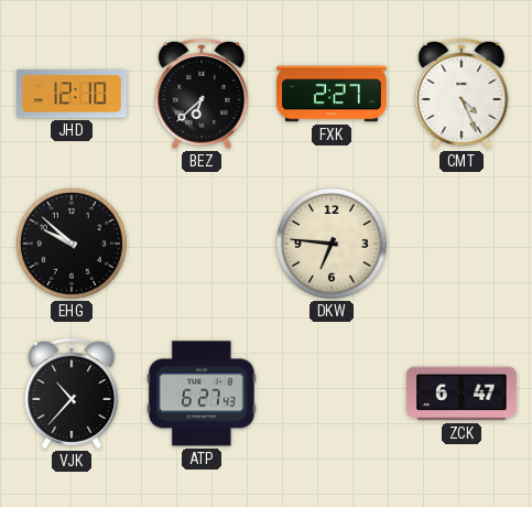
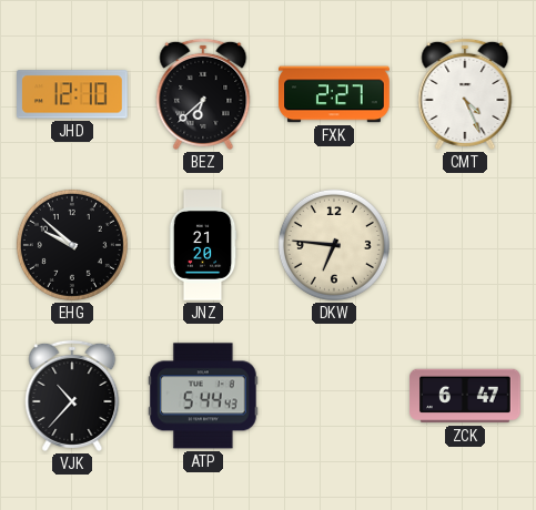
JNZ: none -> 21:20 (203, 245)
ATP: 6:27 -> 5:44 (204, 396)
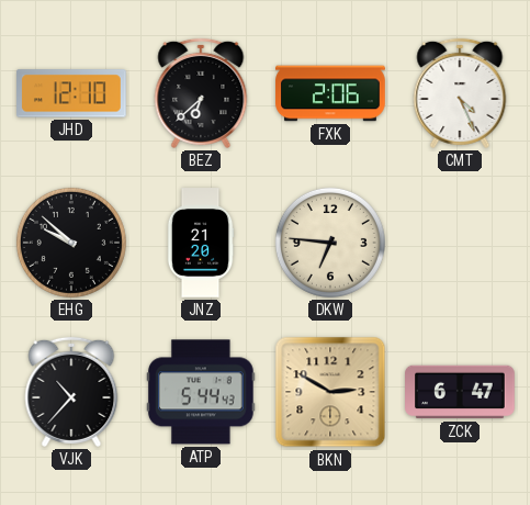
FXK: 2:27 -> 2:06 (330, 93)
BKN: none -> 2:50 (330, 392)
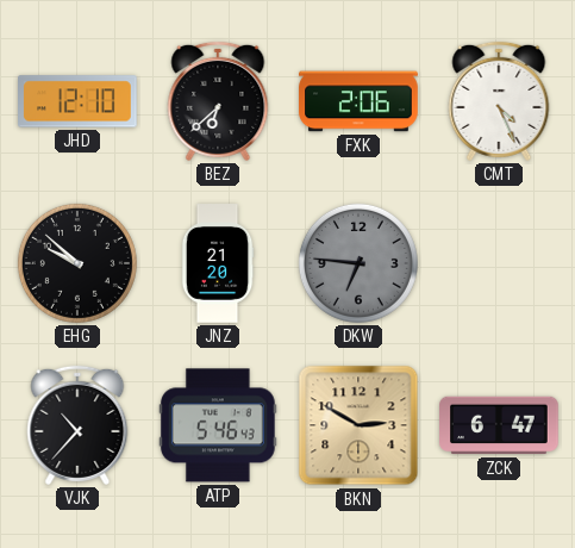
DKW dial: cream -> grey (358, 263)
ATP: 5:44 -> 5:46 (219, 425)
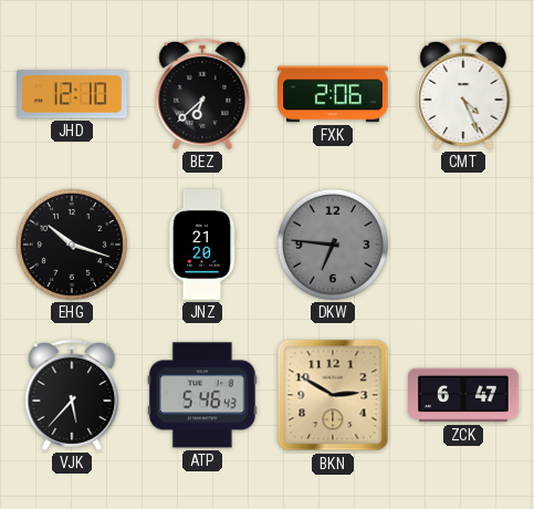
EHG: 9:52 -> 10:18 (72, 245)
VJK: 10:37 -> 5:37 (72, 395)
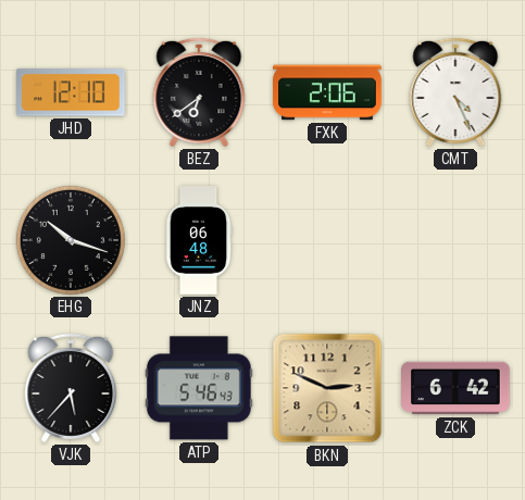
BEZ: 6:38 -> 6:39 (199, 92)
JNZ: 21:20 -> 06:48 (199, 240)
DKW: 6:46 -> none (333, 245)
BKN: 2:50 -> 2:49 (327, 388)
ZCK: 6:47 -> 6:42 (455, 388)
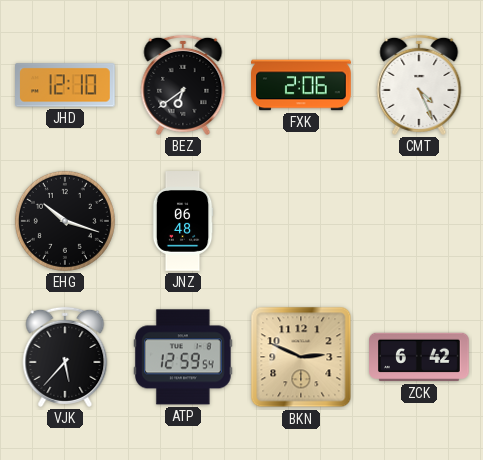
ATP: 5:46 -> 12:59 (184, 357)
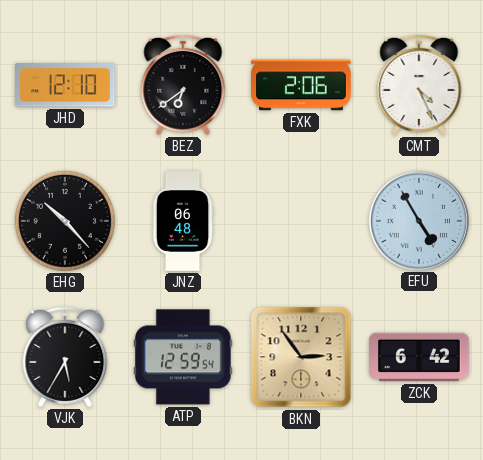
EHG: 10:18 -> 10:23 (65, 221)
EFU: none -> 4:55 (418, 220)
VJK: 5:37 -> 5:35 (65, 357)
BKN: 2:49 -> 2:54 (301, 357)
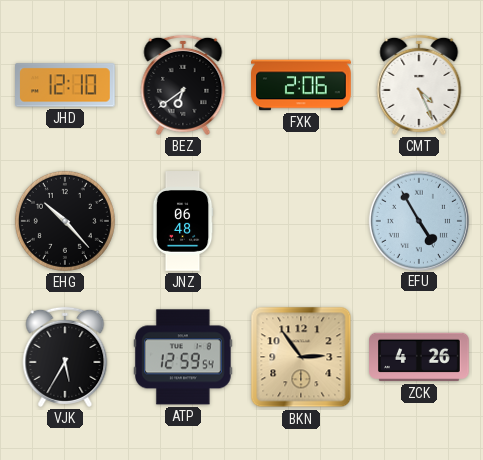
ZCK: 6:42 -> 4:26 (419, 357)
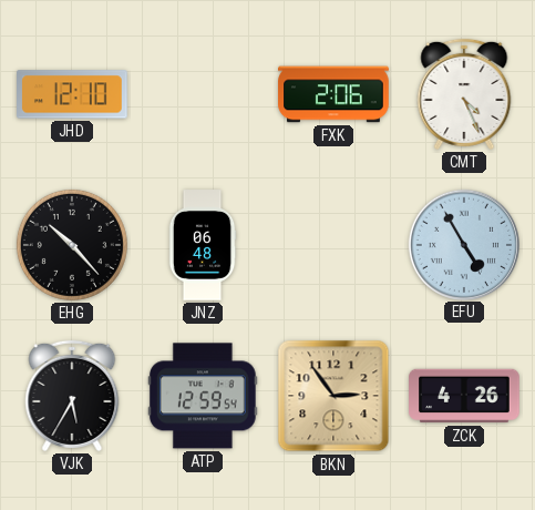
BEZ: 6:39 -> none (183, 85)
